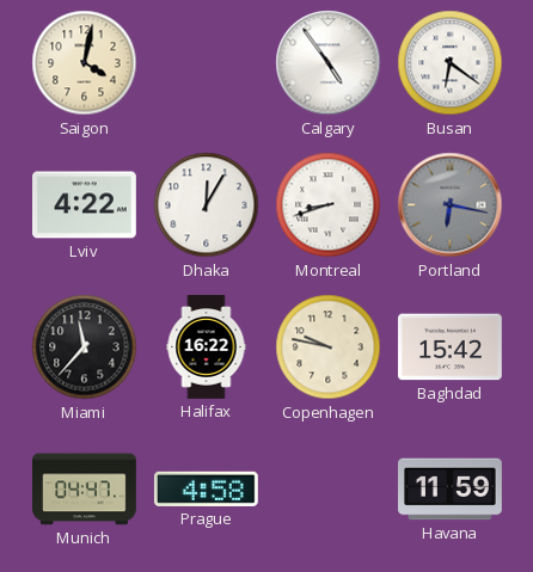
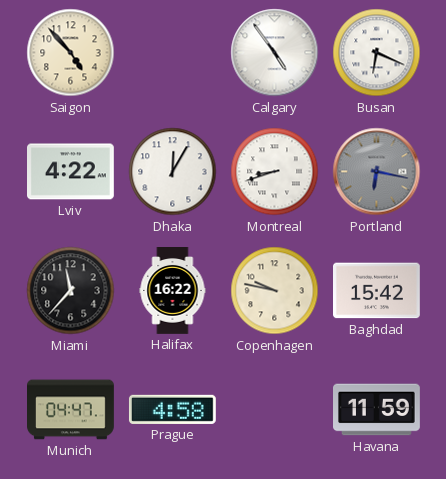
Saigon: 4:02 -> 4:53 (71, 53)
Busan: 6:21 -> 6:19 (377, 53)
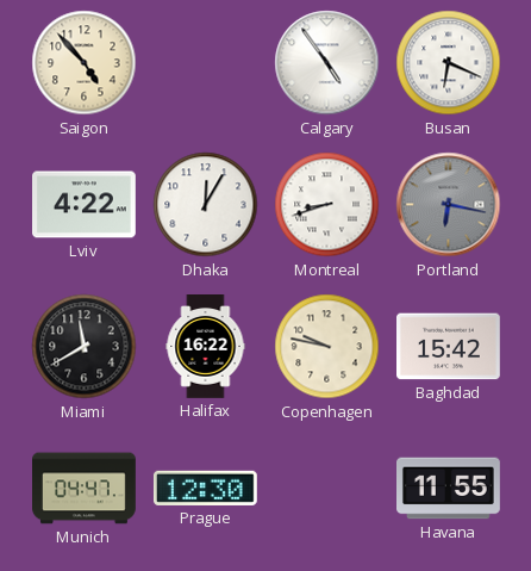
Miami: 11:37 -> 11:40 (85, 347)
Prague: 4:58 -> 12:30 (205, 488)
Havana: 11:59 -> 11:55 (449, 489)
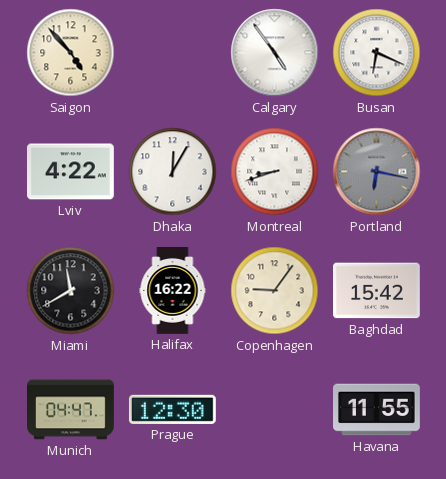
Copenhagen: 9:47 -> 9:06 (275, 291)
